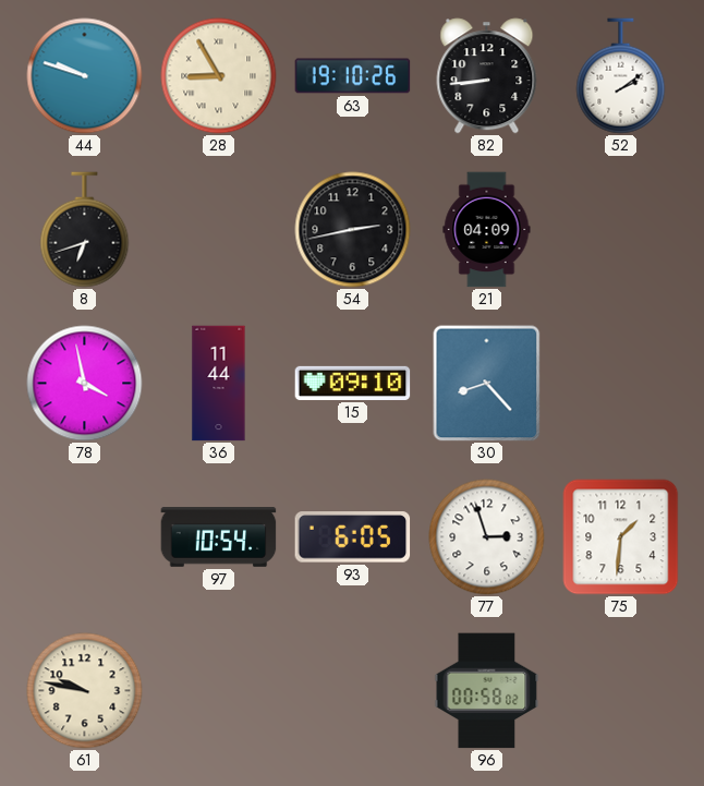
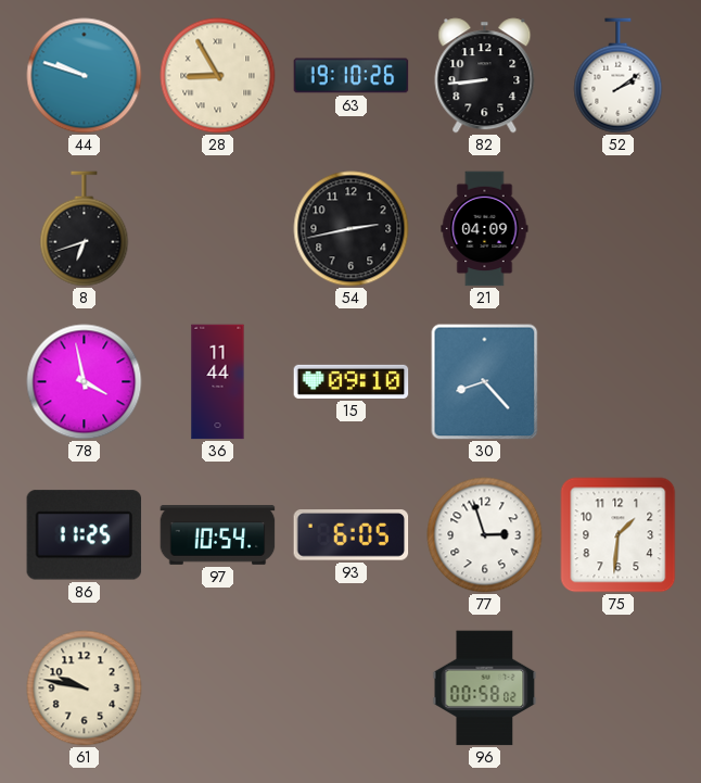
86: none -> 11:25 (85, 535)
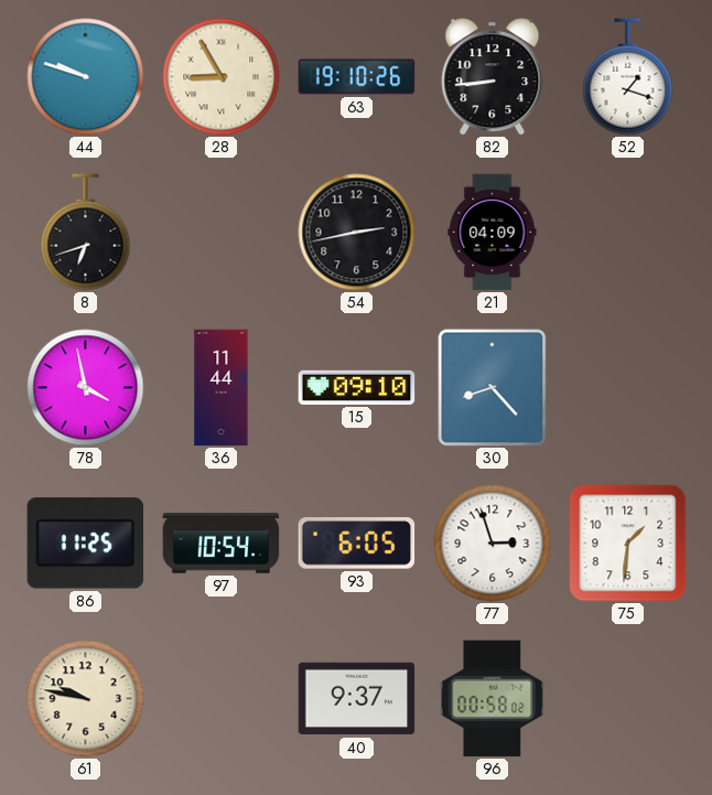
52: 2:09 -> 1:18 (628, 77)
40: none -> 9:37 (357, 699)
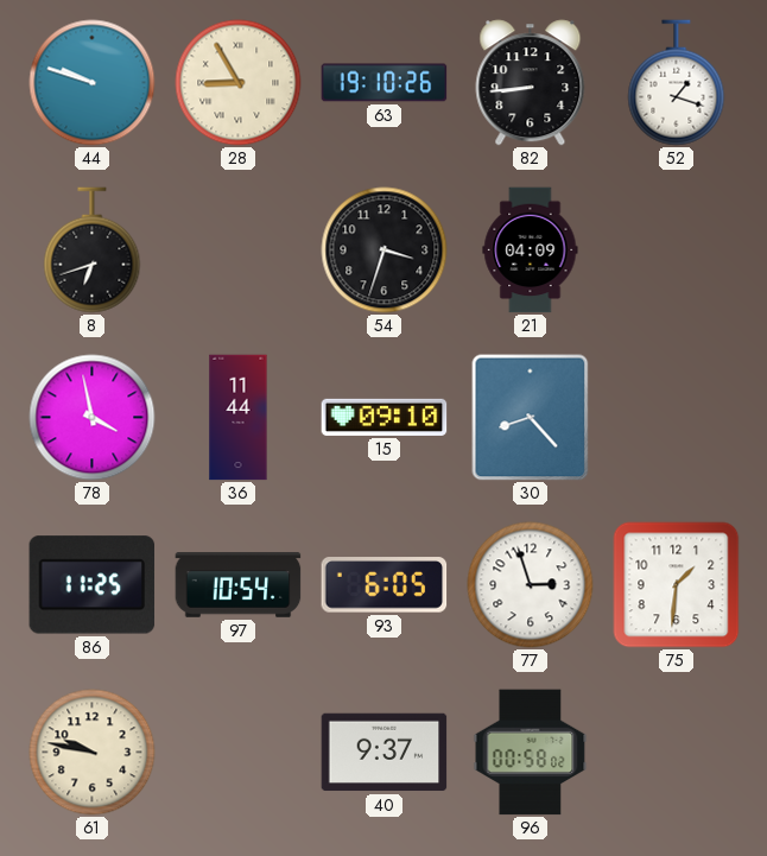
54: 2:43 -> 3:33 (385, 251)
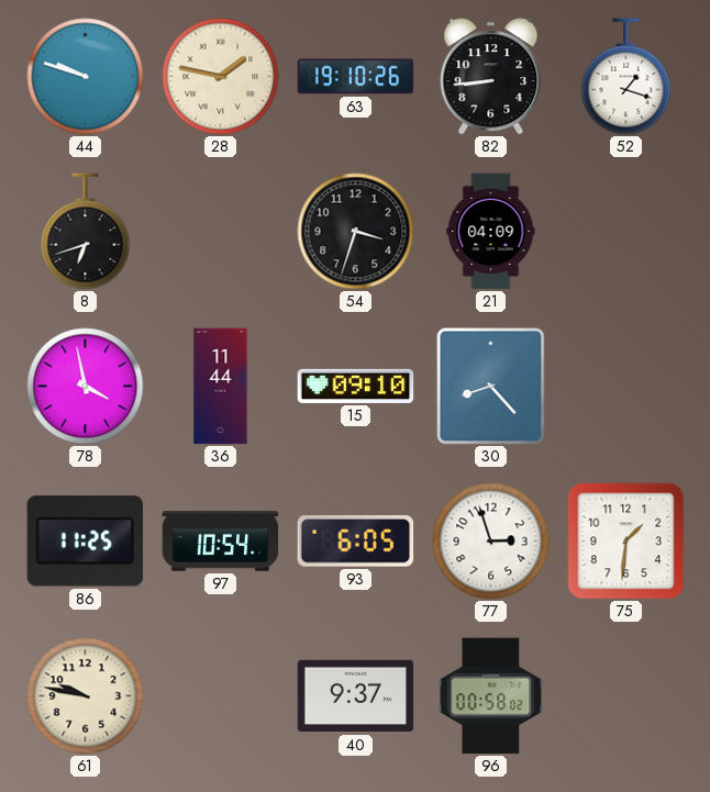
28: 8:55 -> 1:47 (221, 77)
